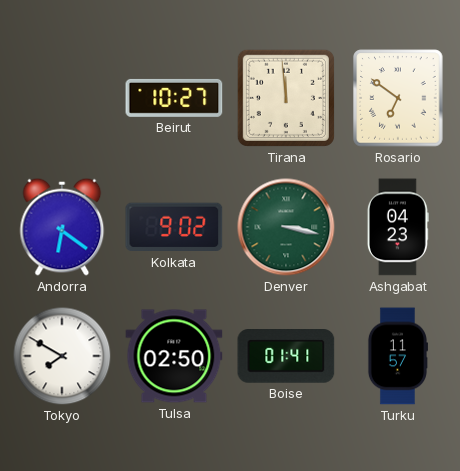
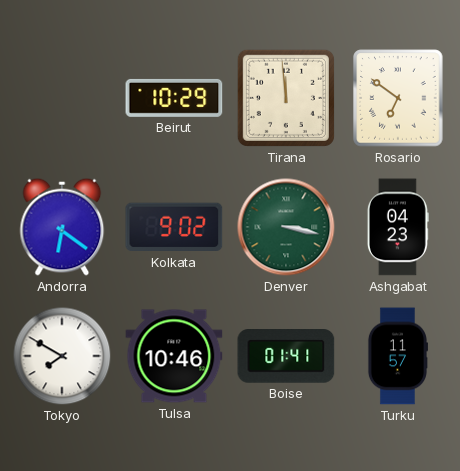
Beirut: 10:27 -> 10:29 (174, 98)
Tulsa: 02:50 -> 10:46 (174, 356)
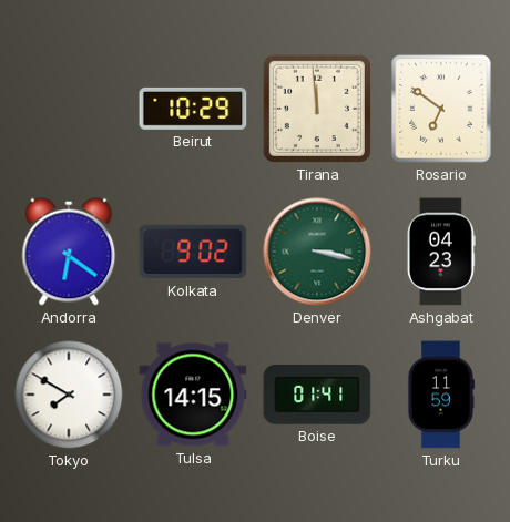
Tulsa: 10:46 -> 14:15 (193, 395)
Turku: 11:57 -> 11:59 (440, 395)
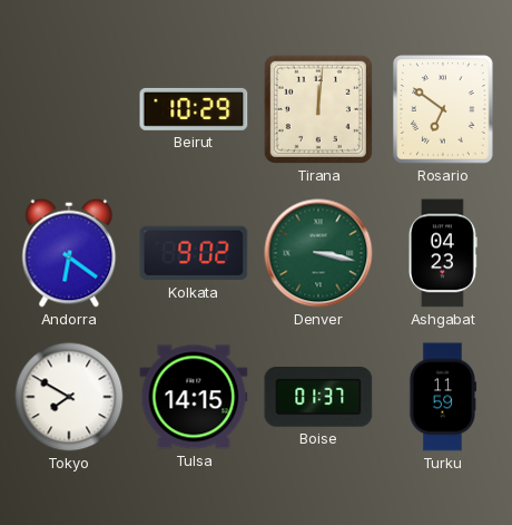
Tirana: 11:59 -> 12:01 (318, 109)
Boise: 01:41 -> 01:37 (318, 398)
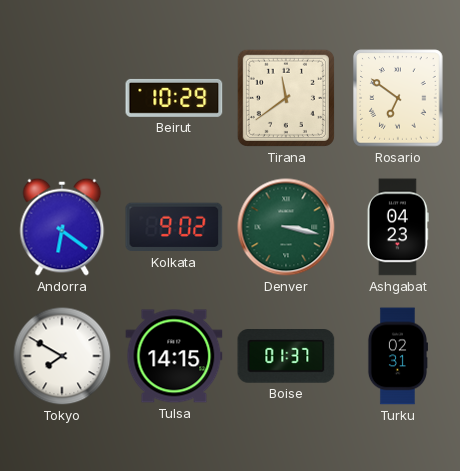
Tirana: 12:01 -> 11:39 (286, 98)
Turku: 11:59 -> 02:31 (397, 356)
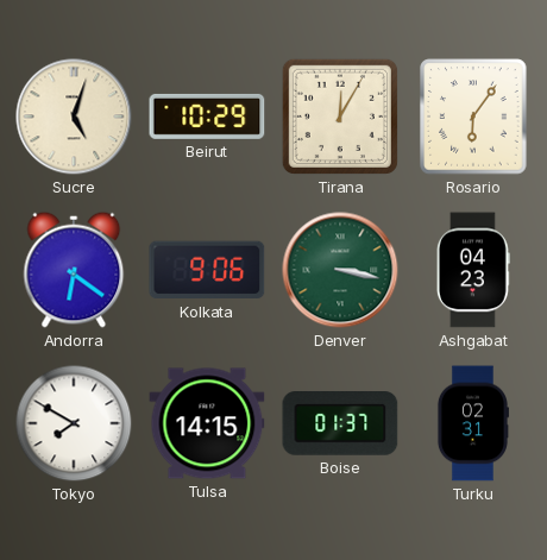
Sucre: none -> 5:03 (74, 117)
Tirana: 11:39 -> 12:05 (340, 117)
Rosario: 6:51 -> 6:06 (473, 117)
Kolkata: 9:02 -> 9:06 (207, 270)
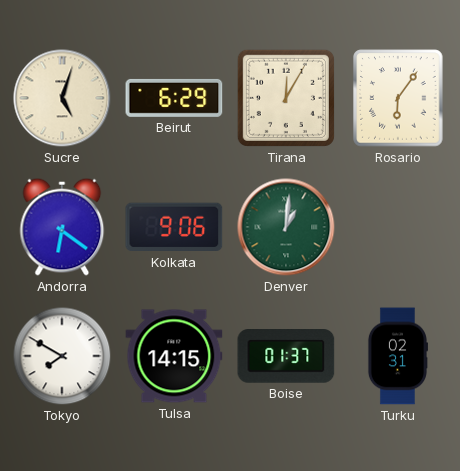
Beirut: 10:29 -> 6:29 (174, 98)
Denver: 3:17 -> 1:01 (286, 227)
Ashgabat: 04:23 -> none (473, 270)
